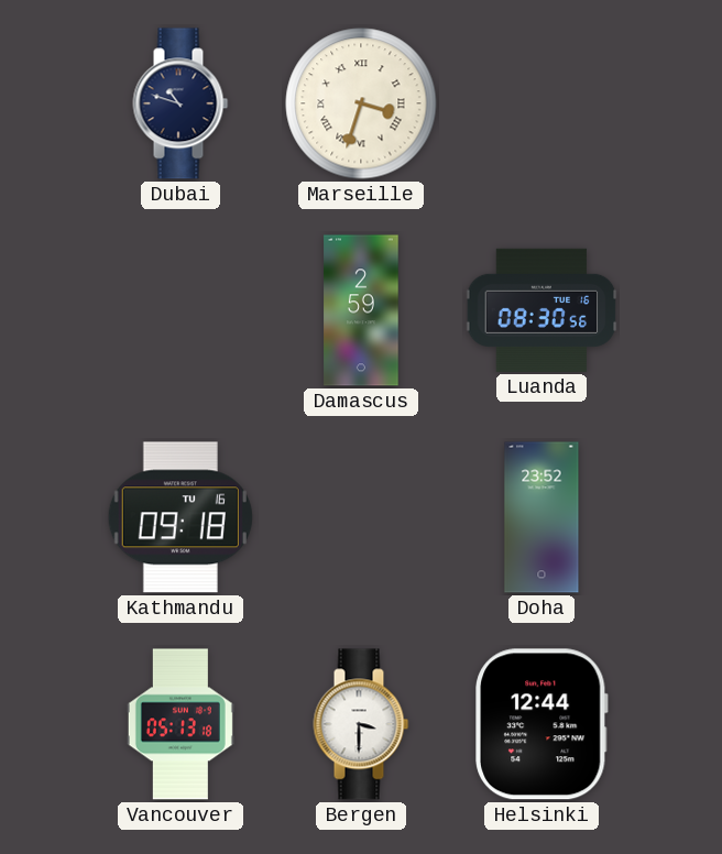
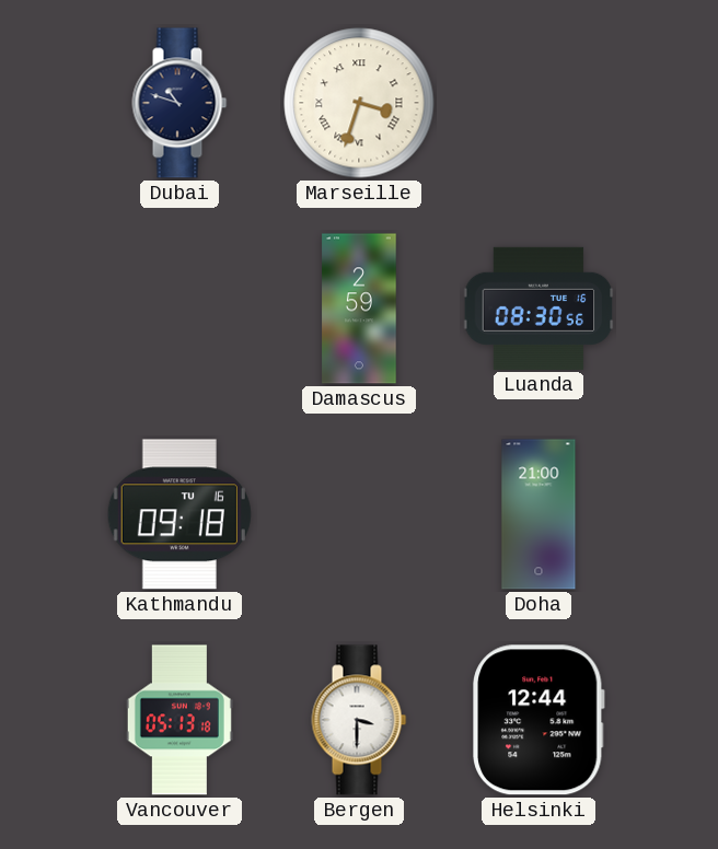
Doha: 23:52 -> 21:00 (538, 514)
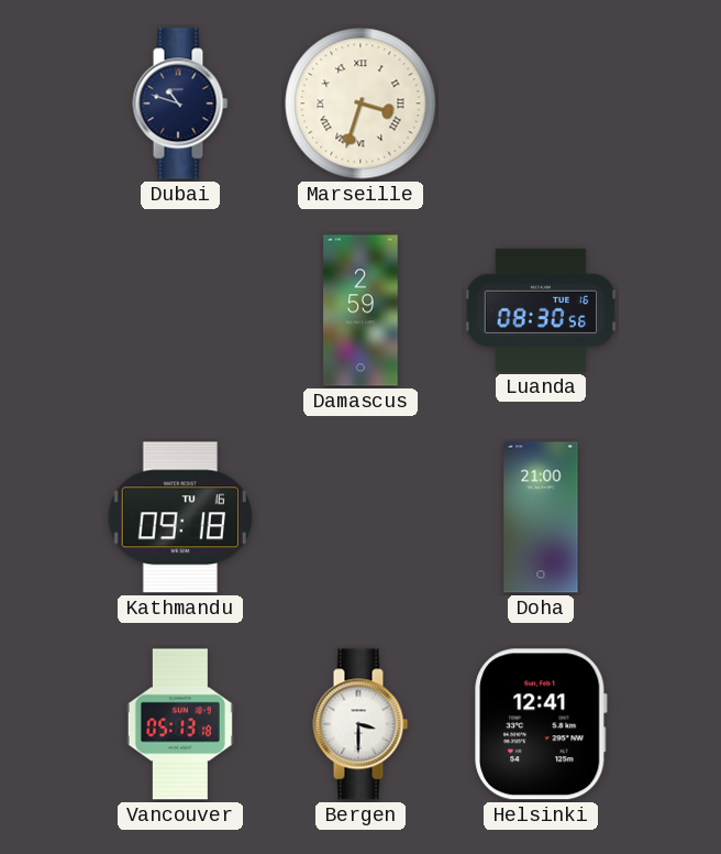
Helsinki: 12:44 -> 12:41 (541, 724)
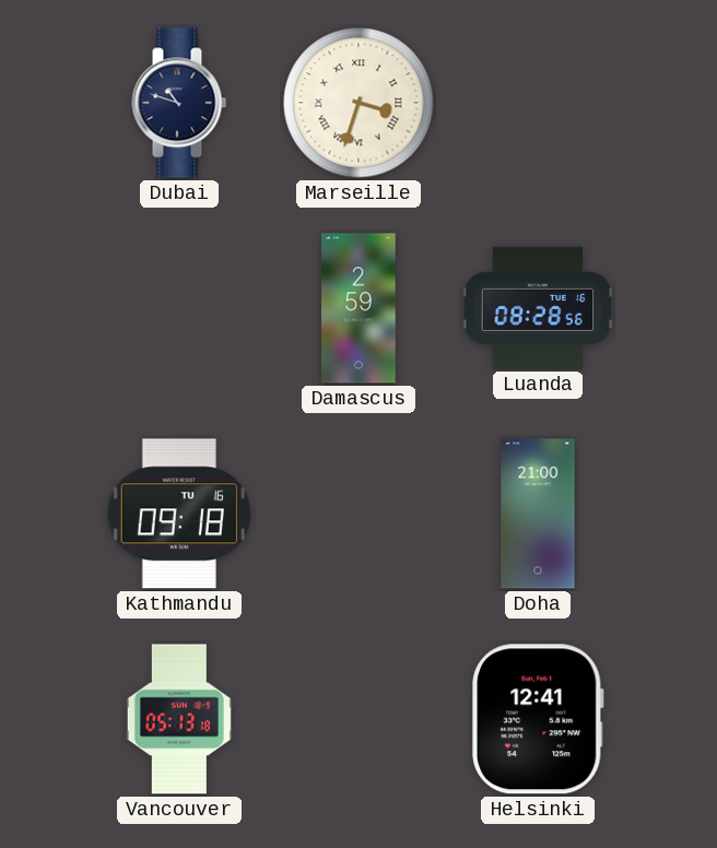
Luanda: 08:30 -> 08:28 (538, 308)
Bergen: 3:30 -> none (360, 724)
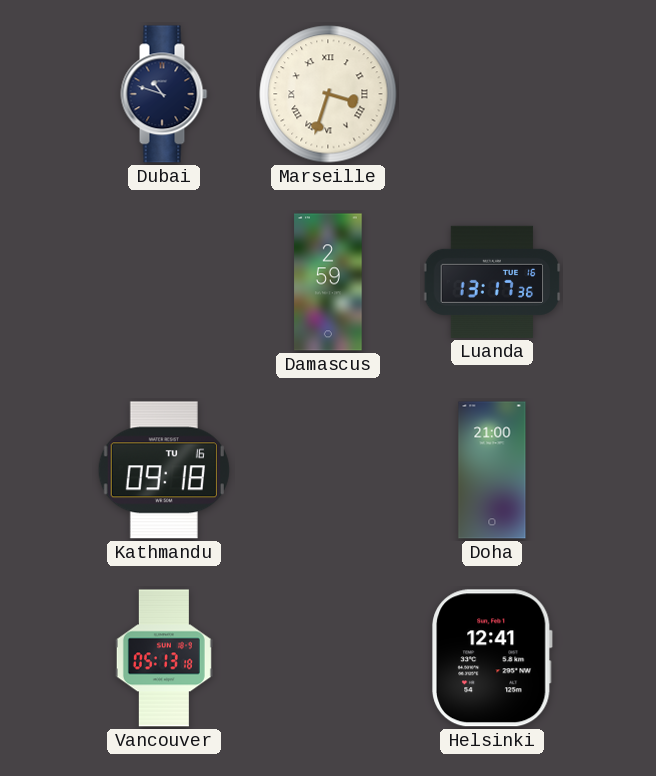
Luanda: 08:28 -> 13:17 (492, 282)
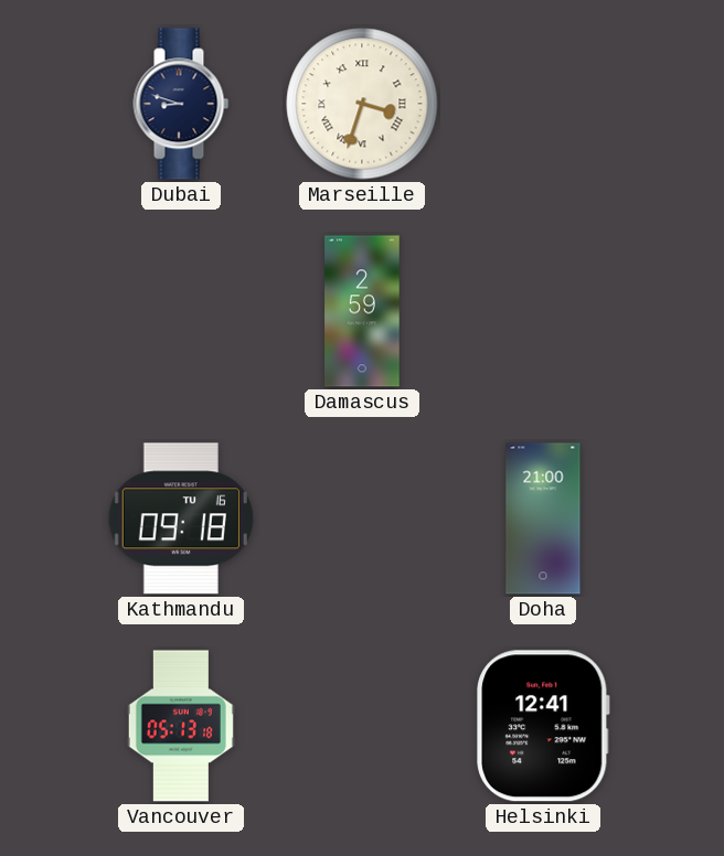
Dubai: 10:48 -> 8:48 (181, 104)
Luanda: 13:17 -> none (492, 282)
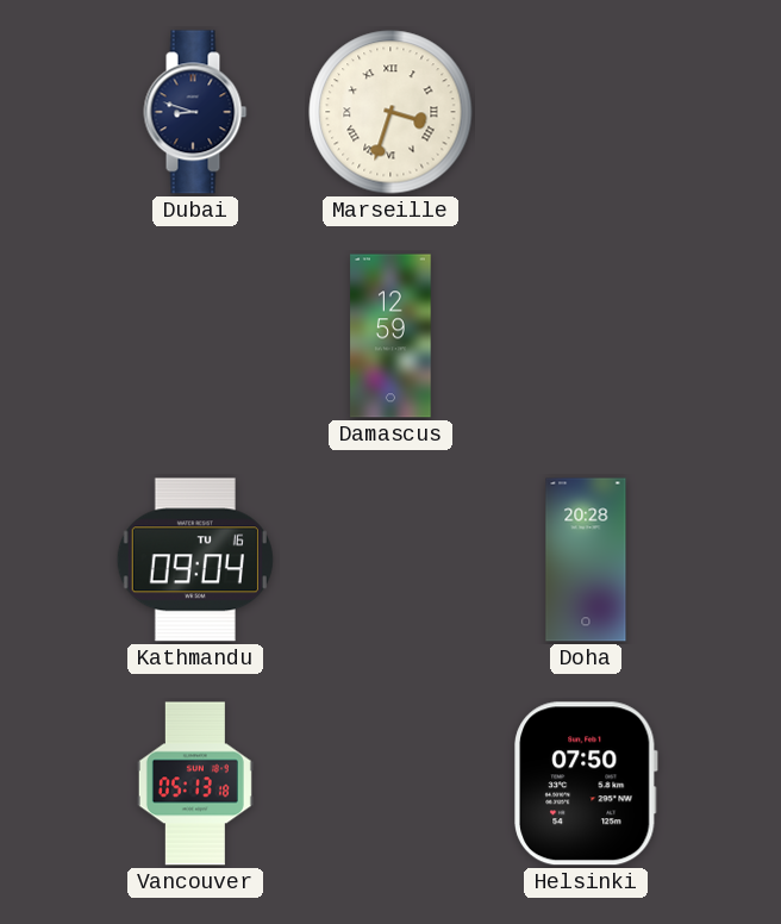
Damascus: 2:59 -> 12:59 (390, 336)
Kathmandu: 09:18 -> 09:04 (195, 560)
Doha: 21:00 -> 20:28 (586, 560)
Helsinki: 12:41 -> 07:50 (586, 783)
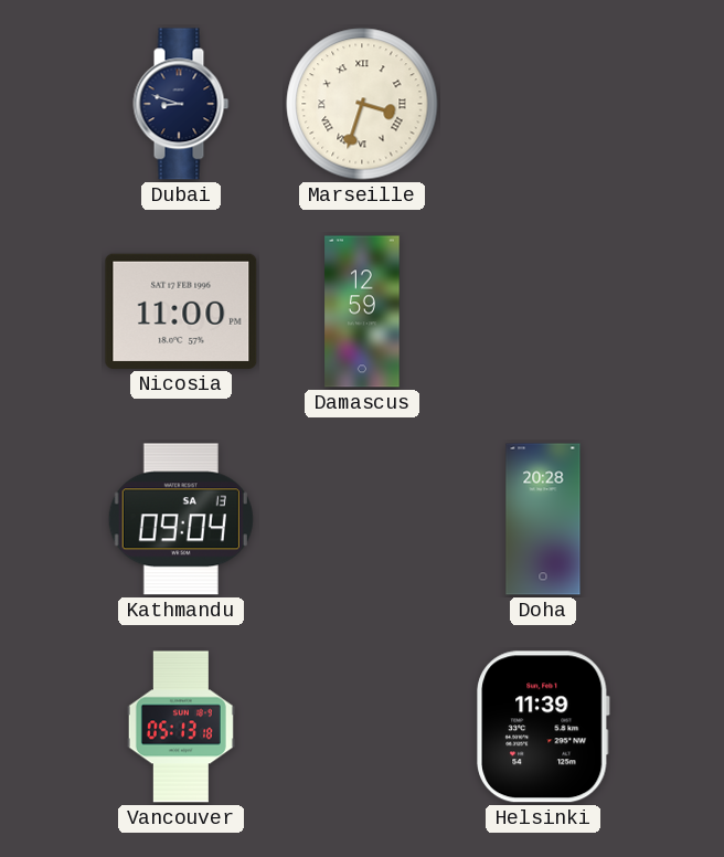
Nicosia: none -> 11:00 (181, 311)
Kathmandu date: TU 16 -> SA 13 (181, 519)
Helsinki: 07:50 -> 11:39 (543, 727)
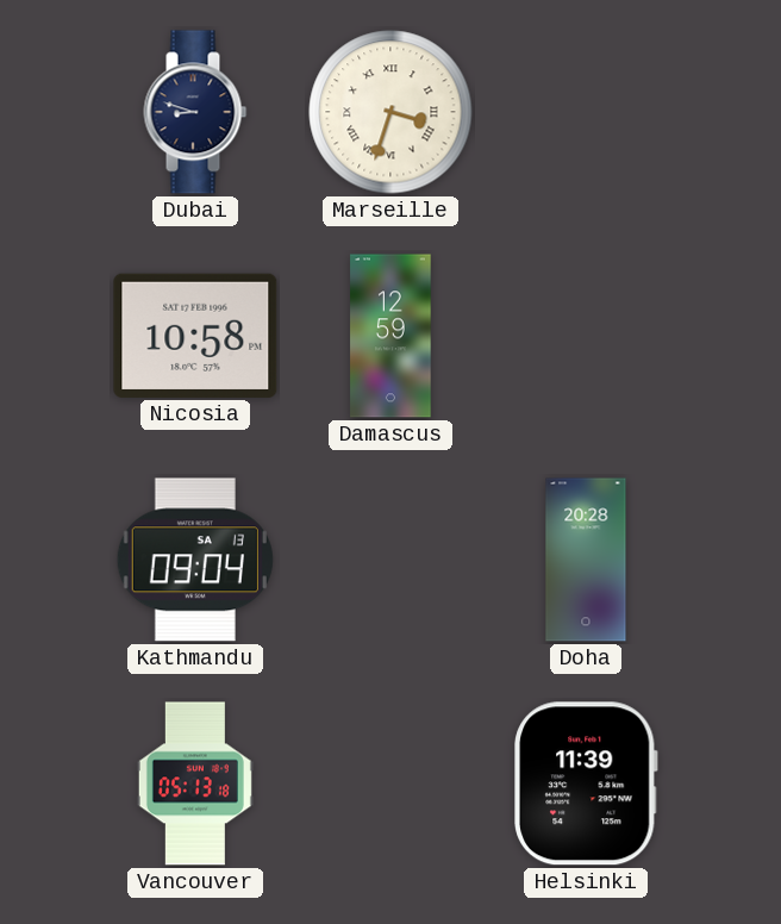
Nicosia: 11:00 -> 10:58 (195, 336)
